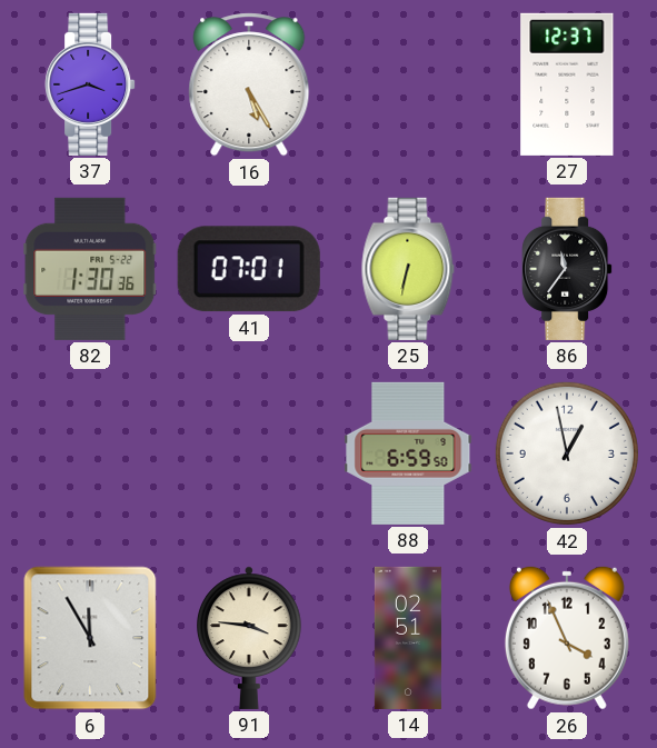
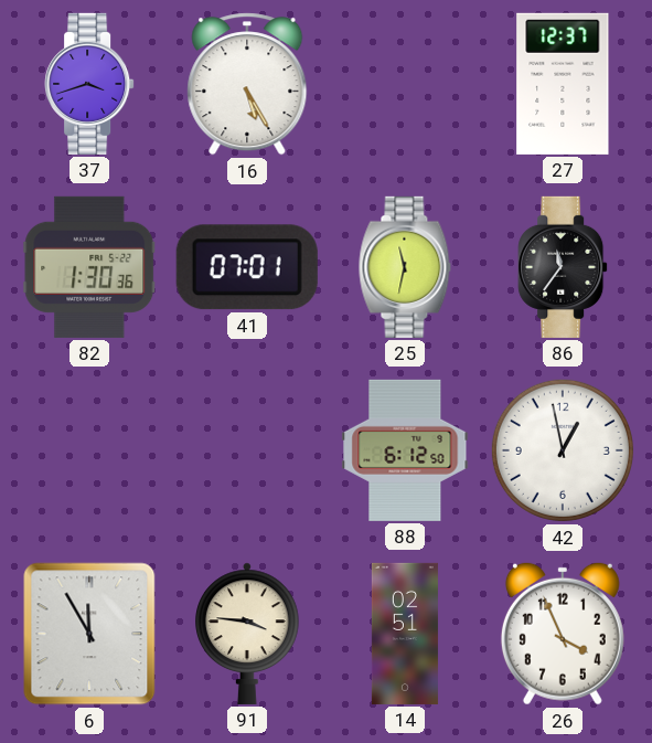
25: 6:32 -> 11:32 (405, 267)
88: 6:59 -> 6:12 (405, 450)
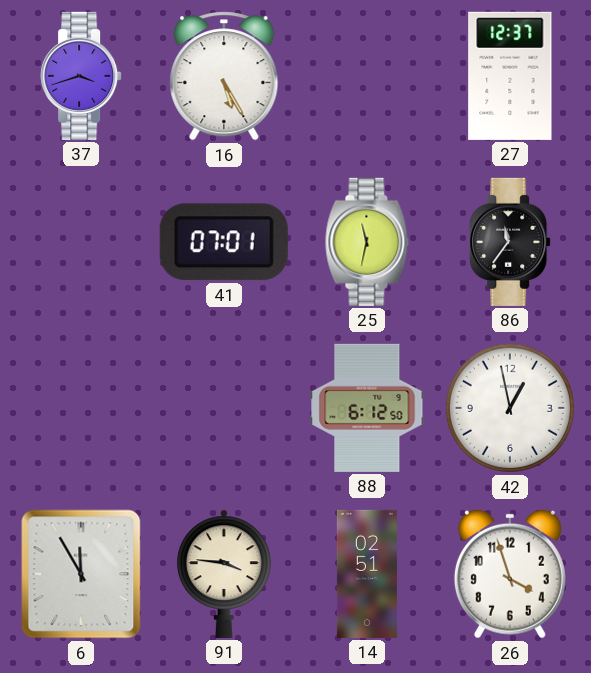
82: 1:30 -> none (89, 267)
26: 3:56 -> 3:57 (510, 574)
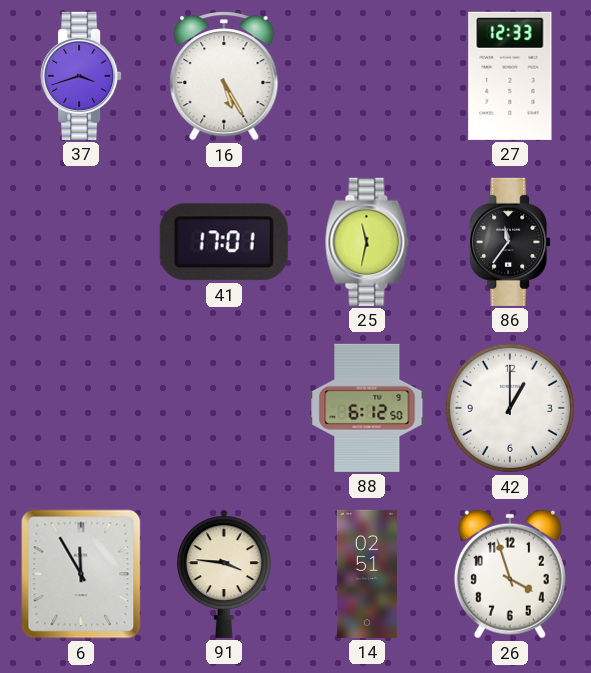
27: 12:37 -> 12:33 (510, 76)
41: 07:01 -> 17:01 (224, 242)
42: 12:58 -> 1:00 (510, 408)
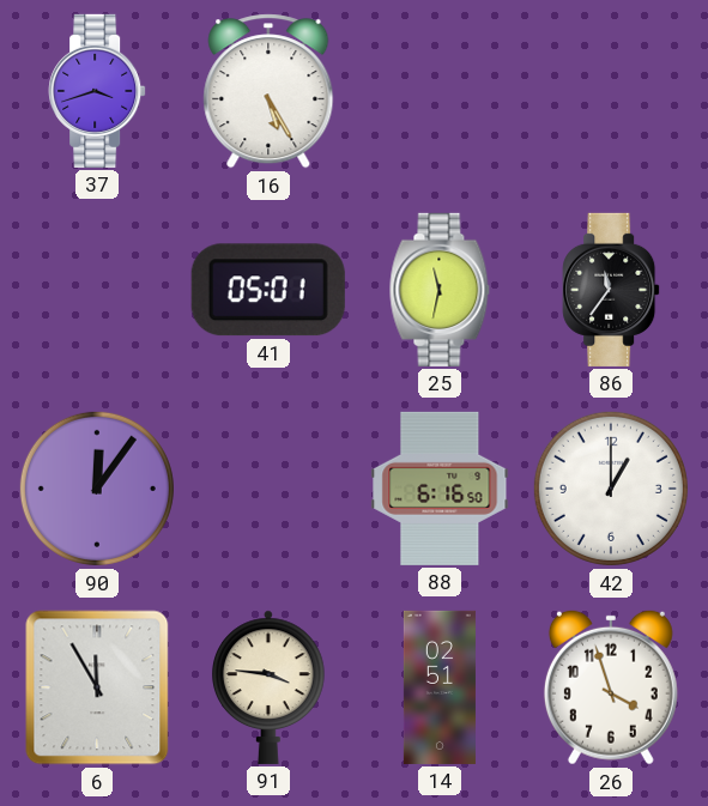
27: 12:33 -> none (510, 76)
41: 17:01 -> 05:01 (268, 290)
90: none -> 12:06 (97, 489)
88: 6:12 -> 6:16 (440, 489)
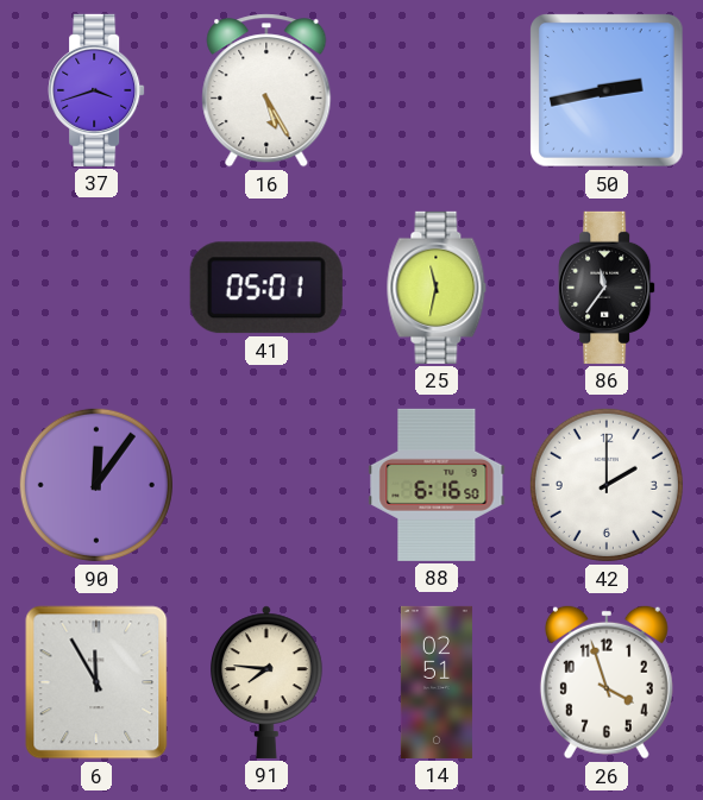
50: none -> 2:43 (608, 92)
42: 1:00 -> 2:00 (607, 485)
91: 3:46 -> 7:46 (268, 682)
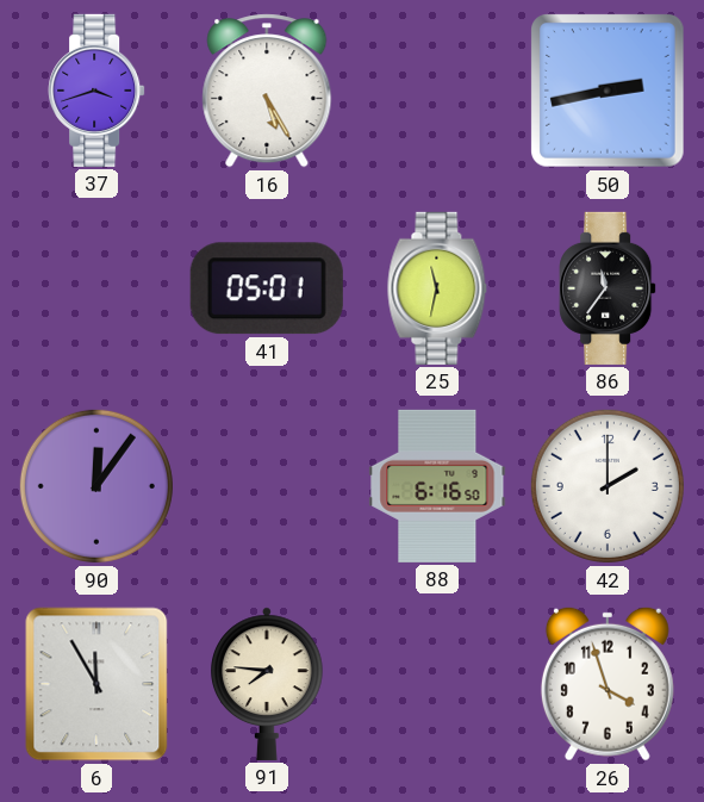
14: 02:51 -> none (437, 682)
